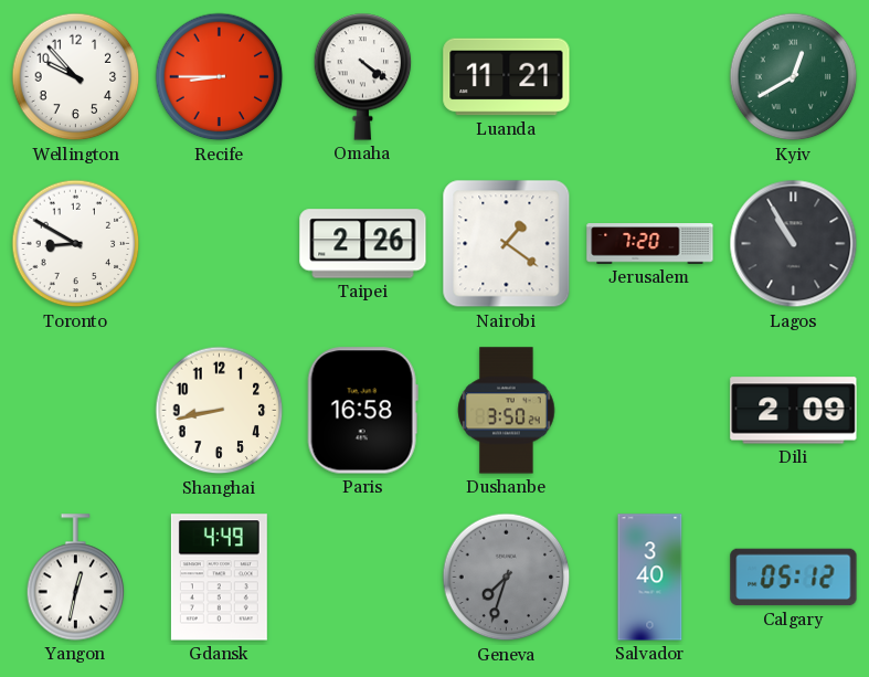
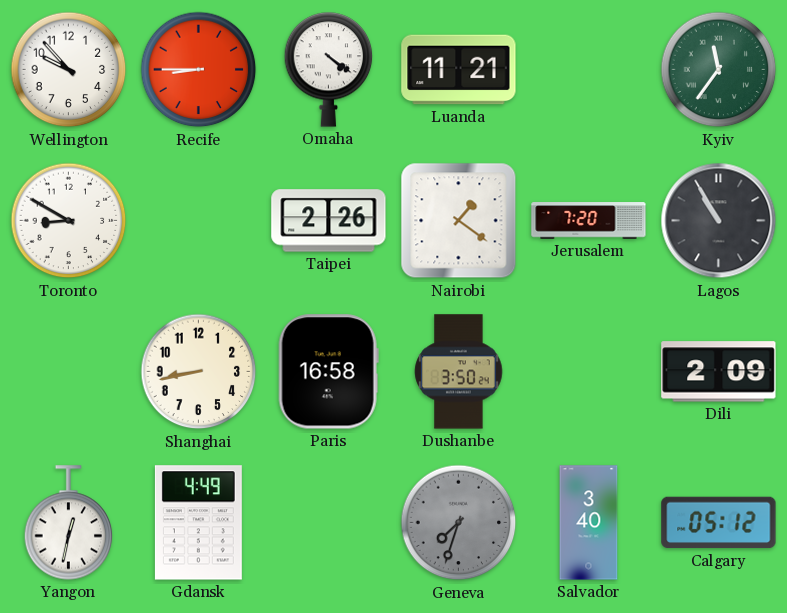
Kyiv: 12:40 -> 11:36 (719, 70)
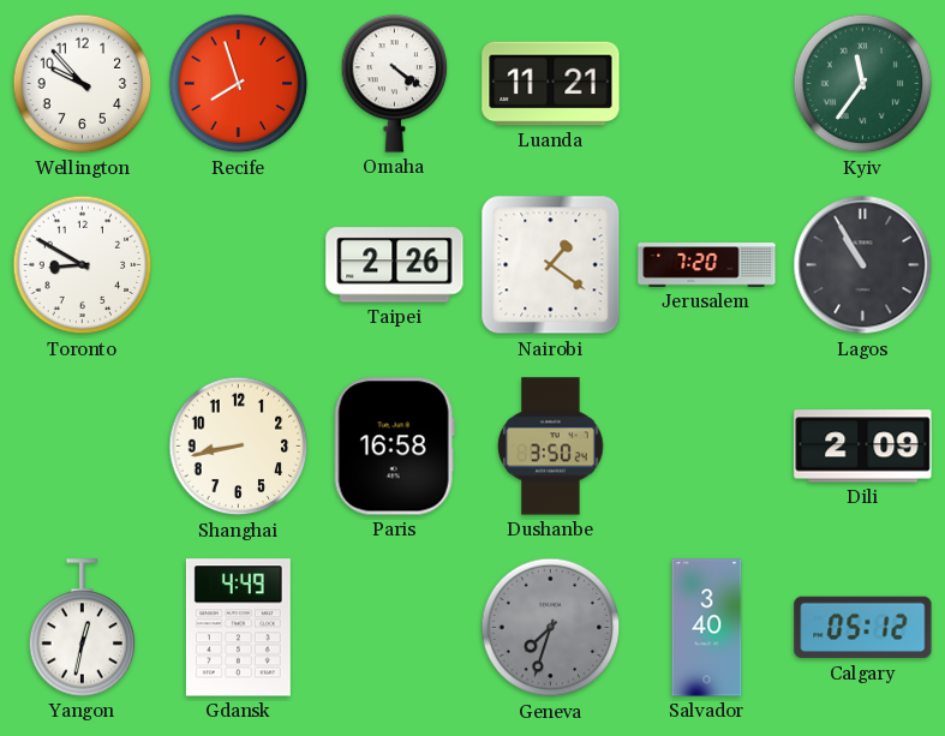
Recife: 8:45 -> 7:57 (239, 84)
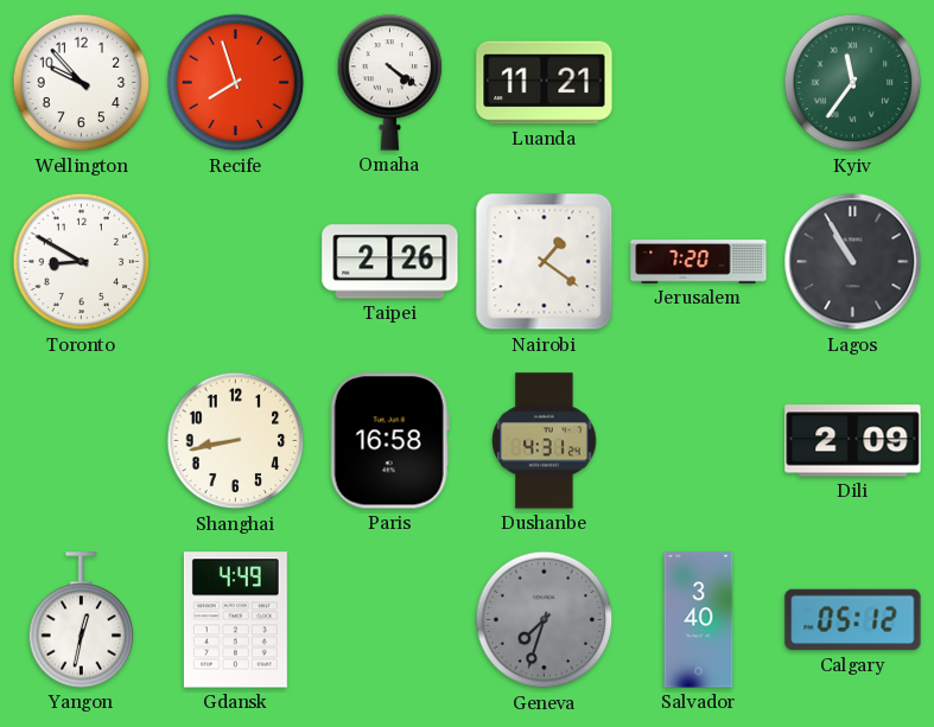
Dushanbe: 3:50 -> 4:31 (545, 441)
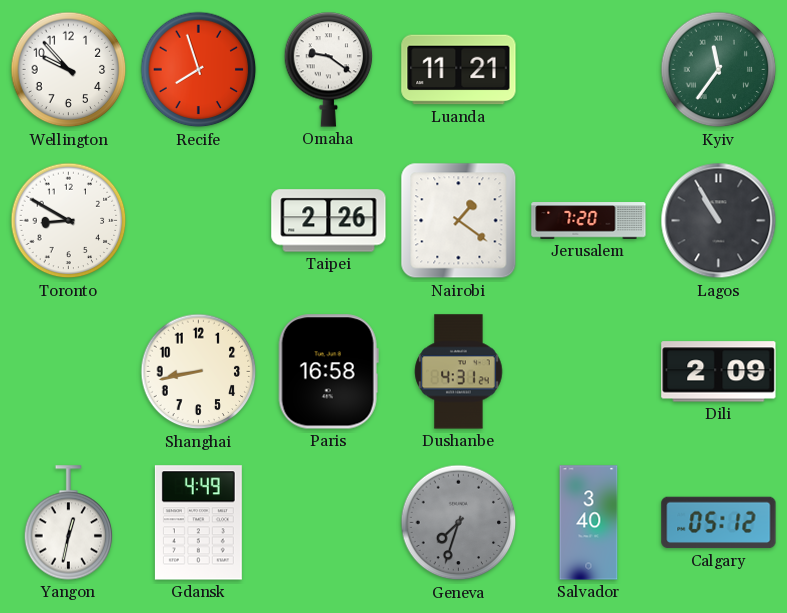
Omaha: 4:21 -> 9:21 (329, 70)
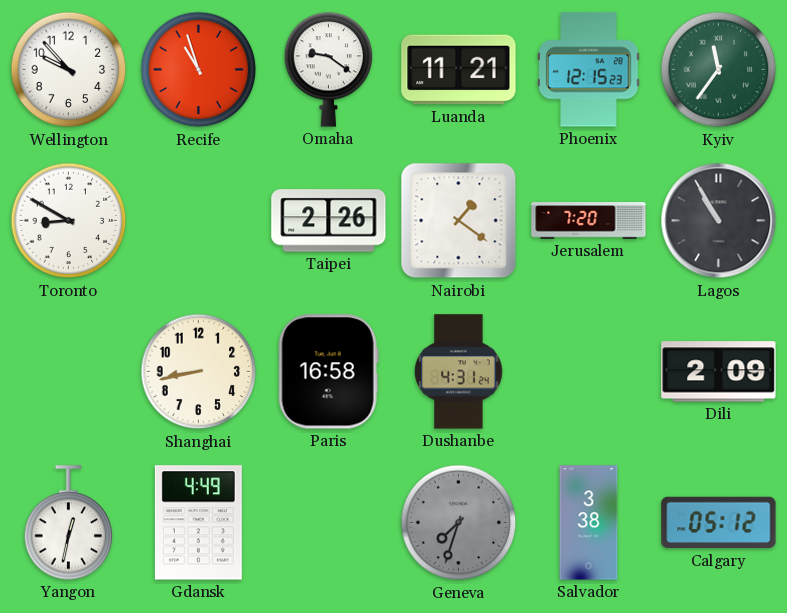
Recife: 7:57 -> 10:57 (199, 70)
Phoenix: none -> 12:15 (589, 70)
Salvador: 3:40 -> 3:38 (589, 523)
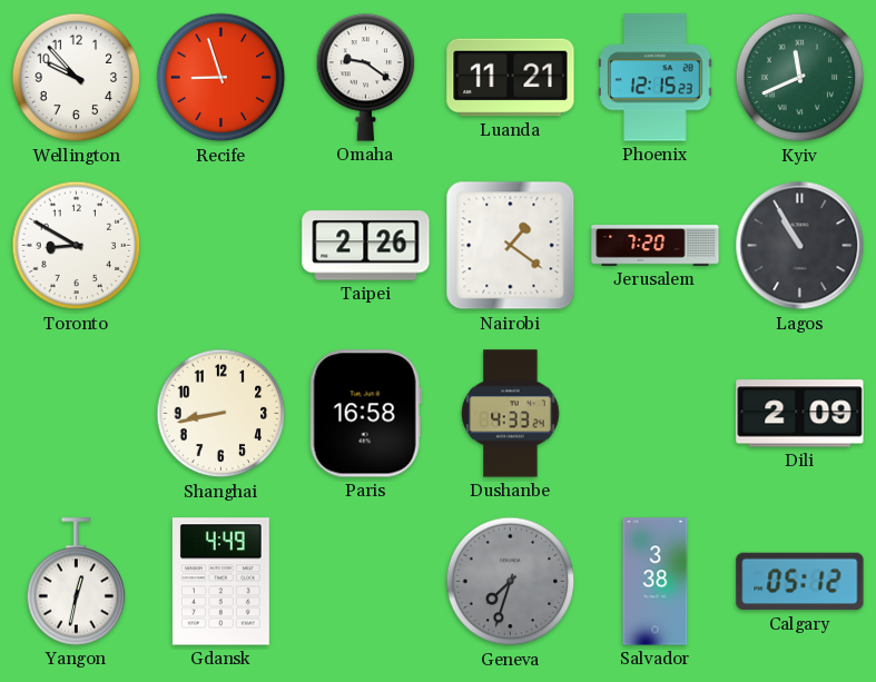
Recife: 10:57 -> 8:57 (222, 78)
Kyiv: 11:36 -> 11:41 (800, 78)
Dushanbe: 4:31 -> 4:33 (511, 414)
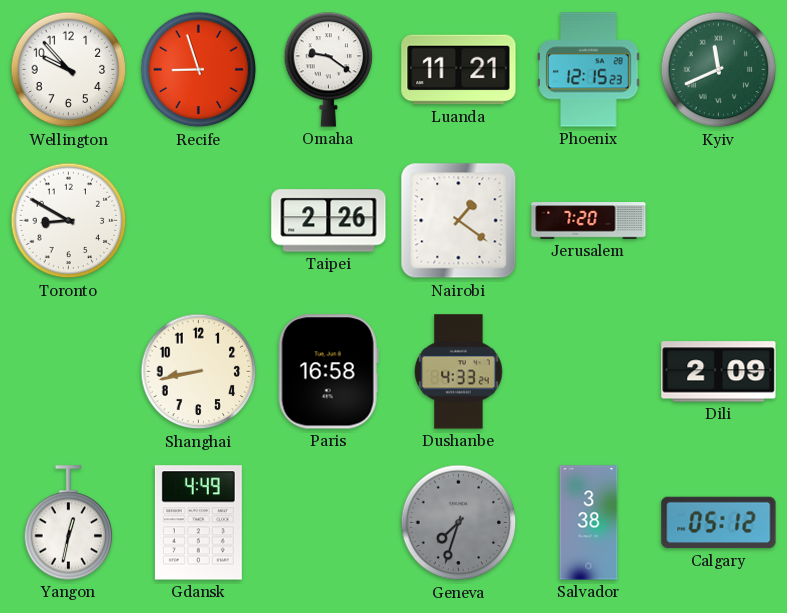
Lagos: 10:55 -> none (800, 246)
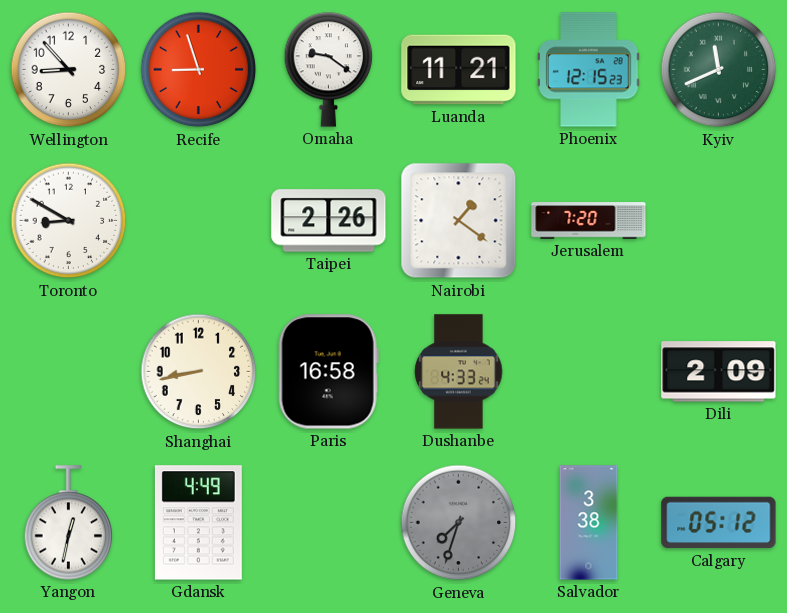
Wellington: 9:53 -> 8:53 (69, 70)
